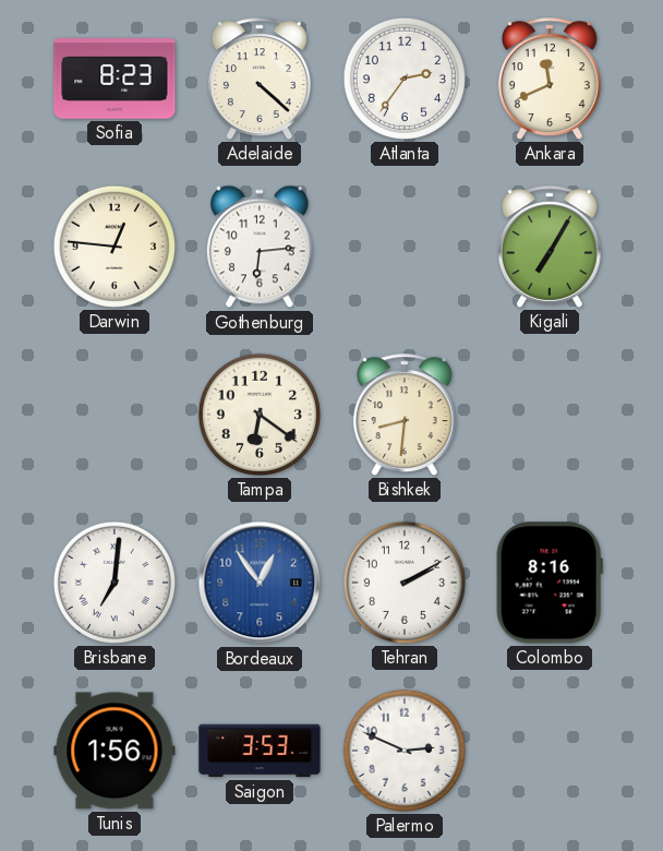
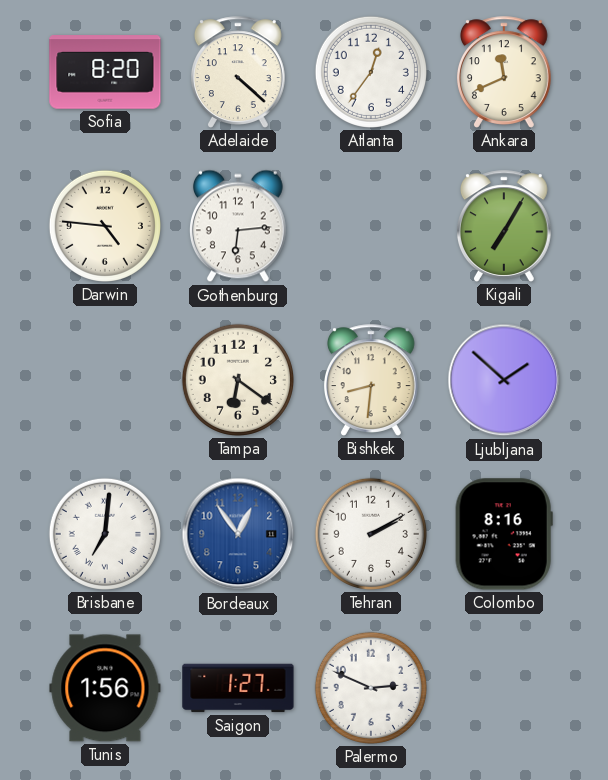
Sofia: 8:23 -> 8:20 (105, 72)
Atlanta: 2:36 -> 12:36 (371, 72)
Darwin: 12:46 -> 4:46 (105, 226)
Ljubljana: none -> 1:52 (504, 380)
Saigon: 3:53 -> 1:27 (238, 688)
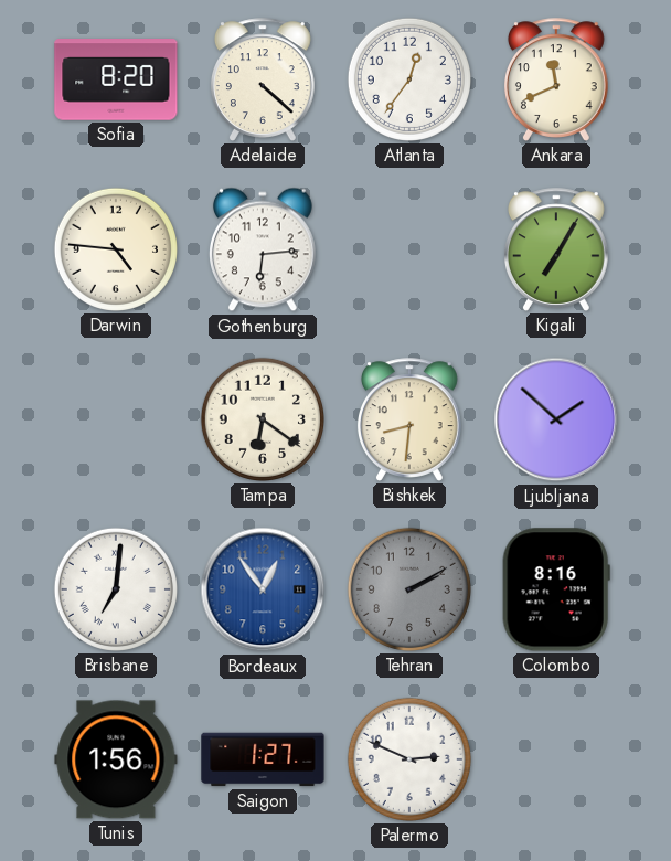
Tehran dial: white -> grey (409, 589)
